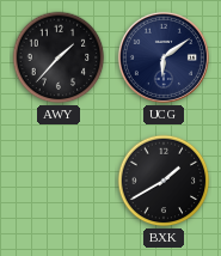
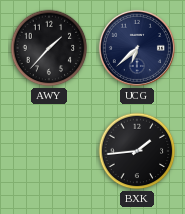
UCG: 6:09 -> 6:38 (137, 48)
BXK: 1:40 -> 1:44 (137, 151)
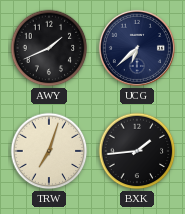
AWY: 1:37 -> 1:41 (49, 48)
TRW: none -> 7:03 (49, 151)
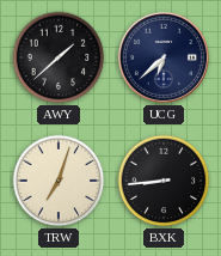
AWY: 1:41 -> 1:38 (59, 57)
BXK: 1:44 -> 8:44 (164, 181)
